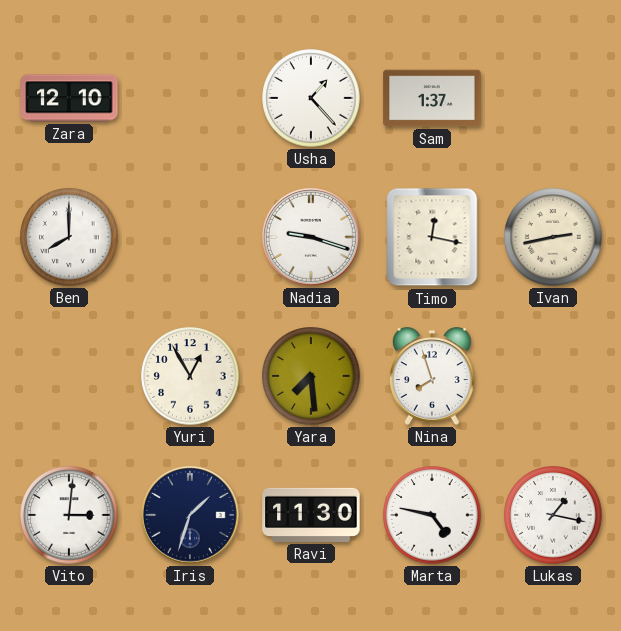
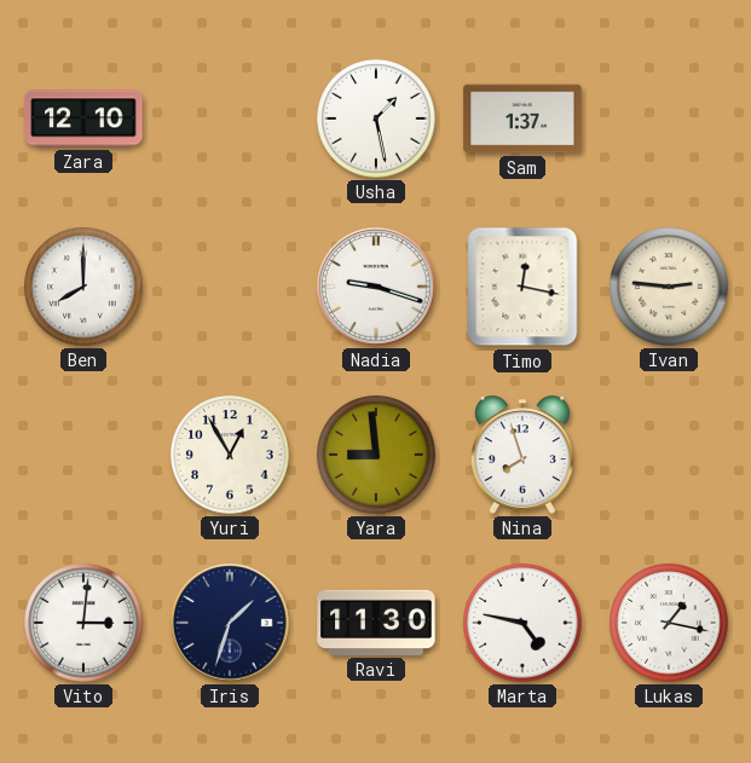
Usha: 1:23 -> 1:28 (376, 119)
Ivan: 2:43 -> 2:46 (669, 287)
Yara: 7:29 -> 8:59 (376, 455)
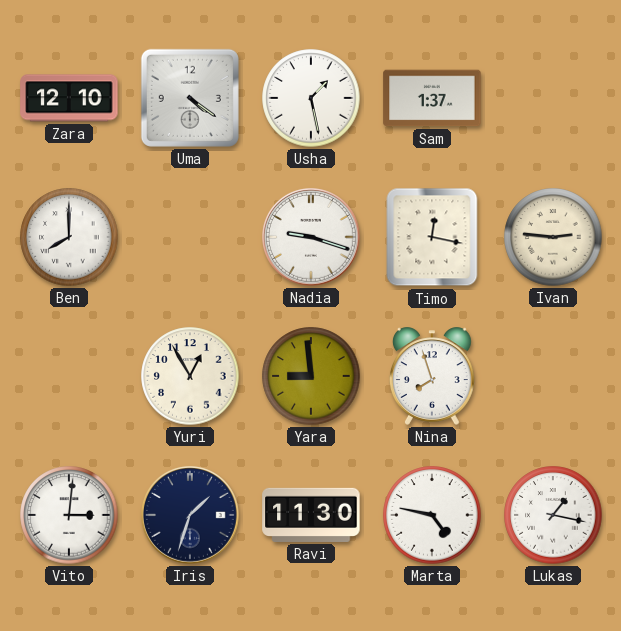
Uma: none -> 4:21 (190, 98)
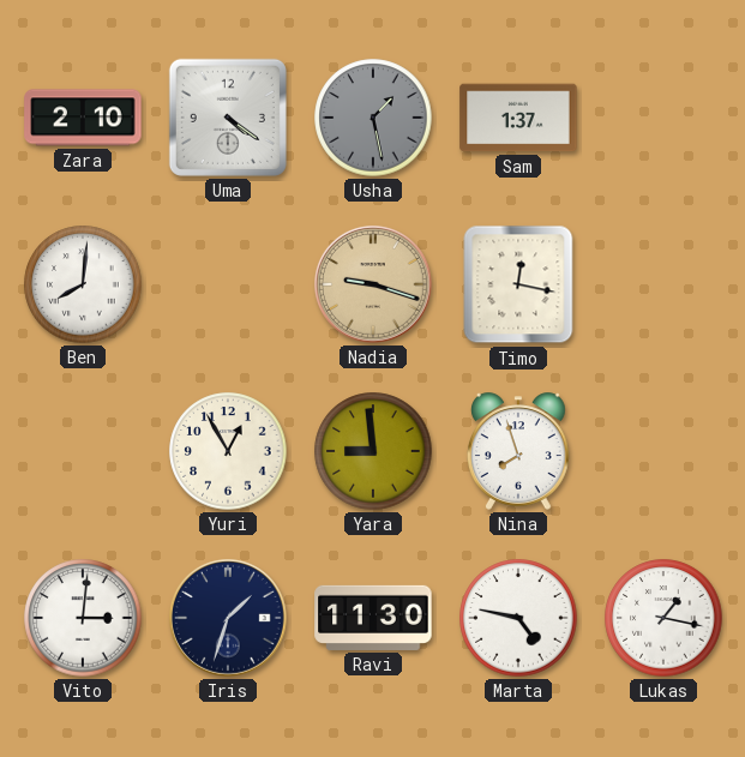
Zara: 12:10 -> 2:10 (83, 118)
Usha dial: white -> grey (373, 118)
Ben: 8:00 -> 8:01 (83, 284)
Nadia dial: white -> champagne (374, 286)
Ivan: 2:46 -> none (553, 237)
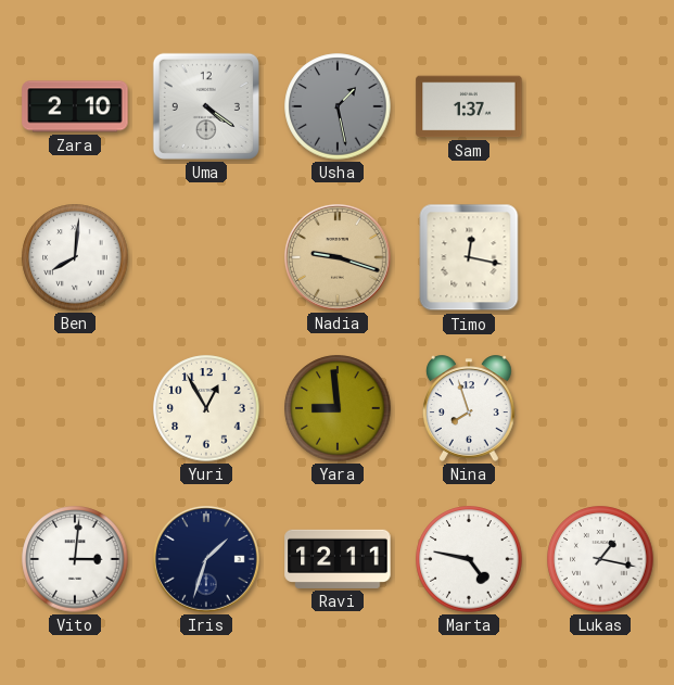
Ravi: 11:30 -> 12:11 (338, 559)
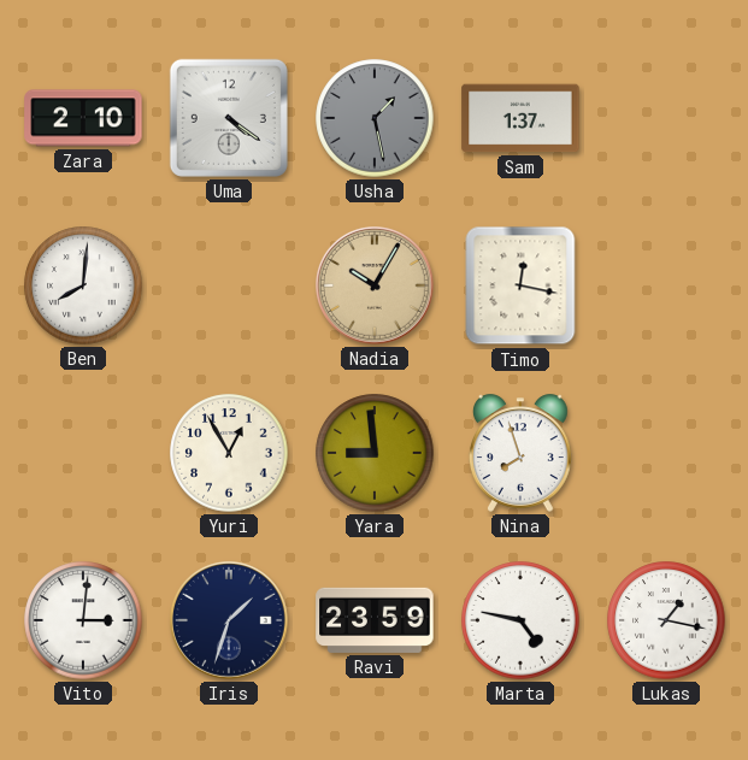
Nadia: 9:18 -> 10:05 (376, 287)
Ravi: 12:11 -> 23:59 (375, 620)
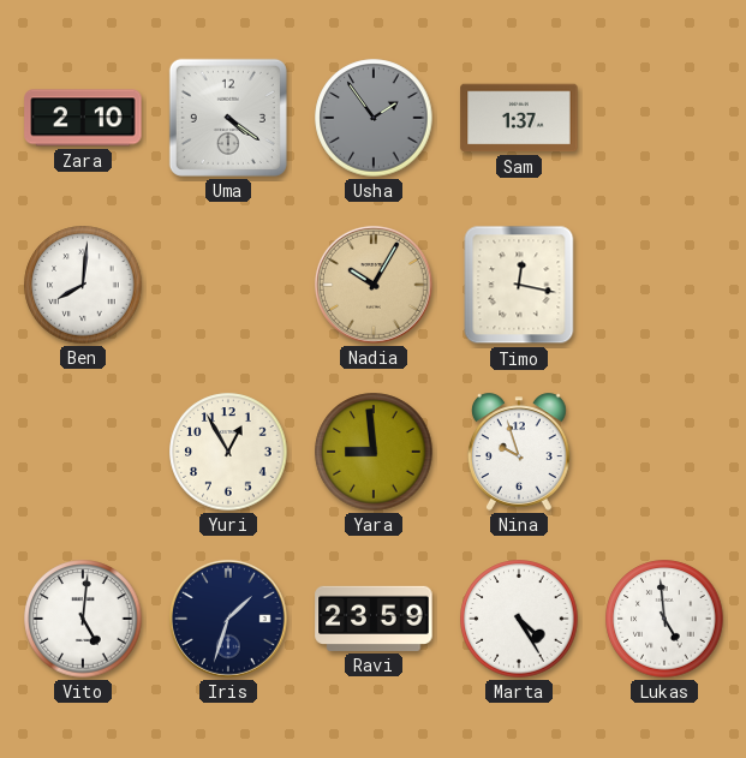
Usha: 1:28 -> 1:54 (374, 118)
Nina: 7:57 -> 9:57 (519, 452)
Vito: 3:01 -> 5:01 (83, 619)
Marta: 4:47 -> 4:25 (519, 619)
Lukas: 1:17 -> 4:59 (664, 619)
